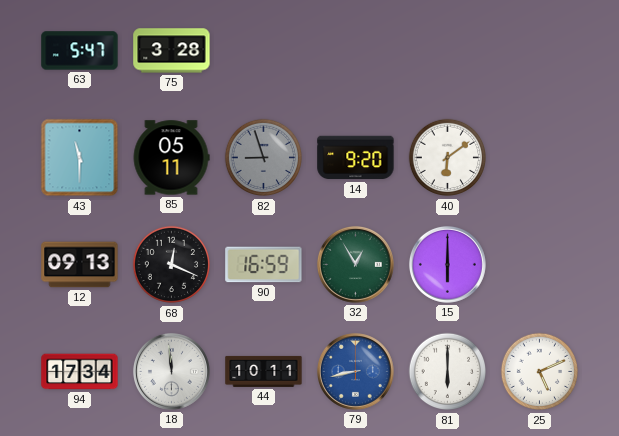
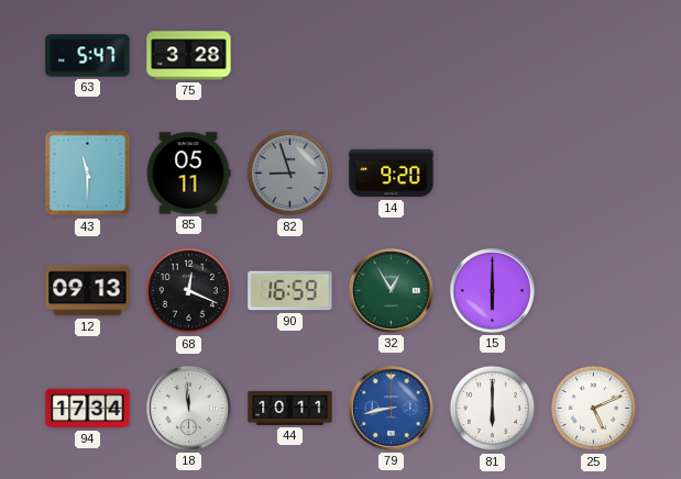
40: 6:09 -> none (448, 158)
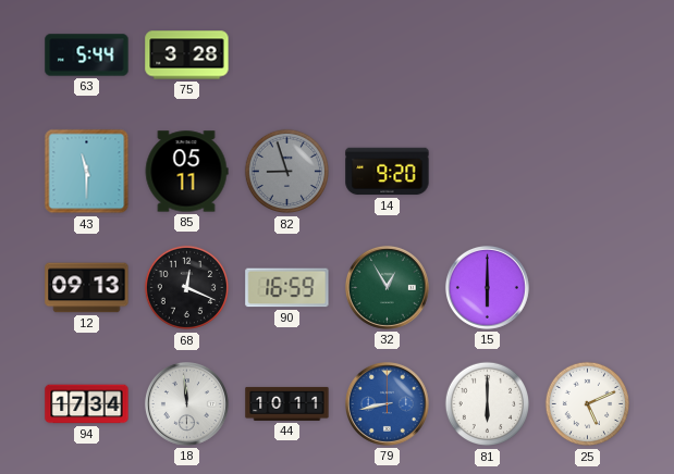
63: 5:47 -> 5:44 (87, 55)
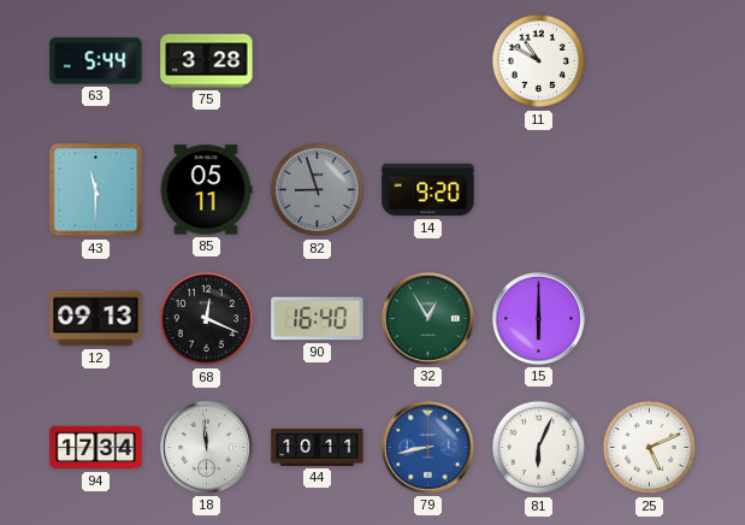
11: none -> 10:50 (539, 61)
90: 16:59 -> 16:40 (318, 319)
81: 6:00 -> 6:04 (539, 448)
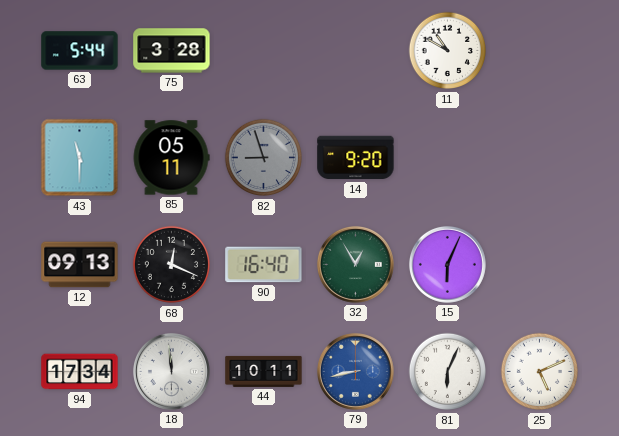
15: 6:00 -> 6:04 (447, 264)
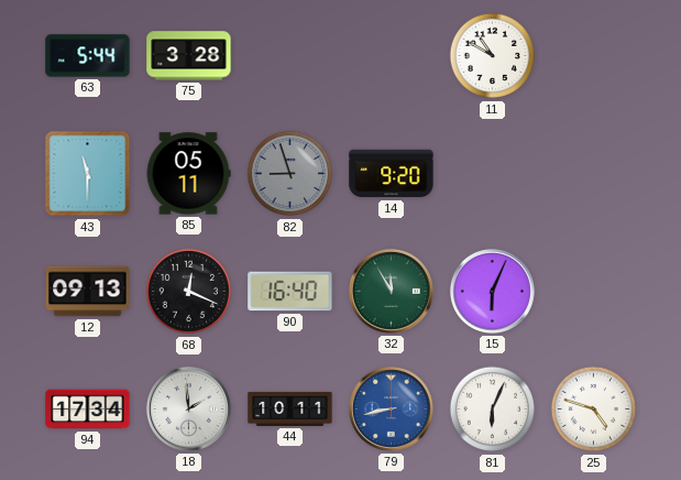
32: 12:55 -> 11:55 (391, 291)
18: 11:59 -> 1:59 (188, 408)
25: 5:11 -> 4:48 (594, 410)
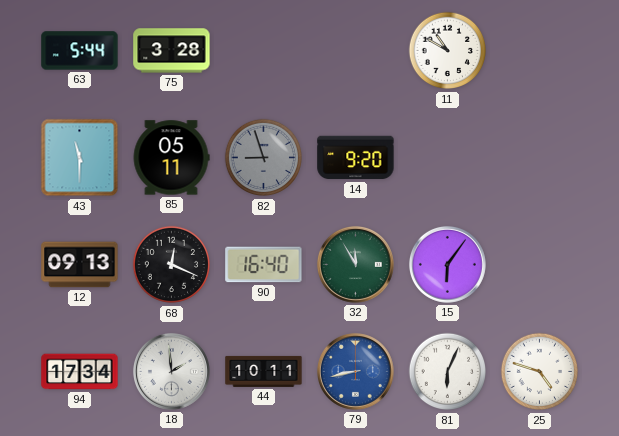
15: 6:04 -> 6:06 (447, 264)
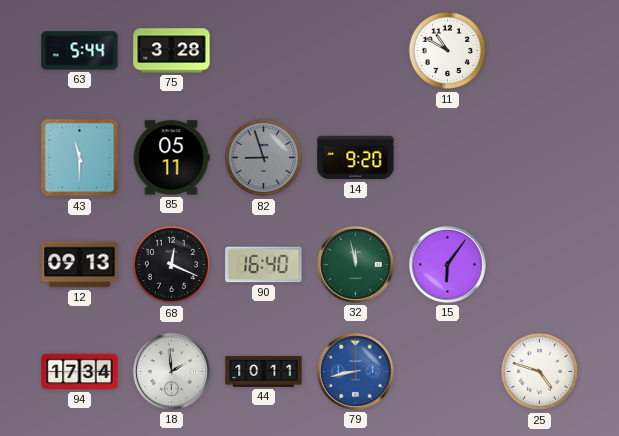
32: 11:55 -> 11:58 (355, 264)
81: 6:04 -> none (448, 372)
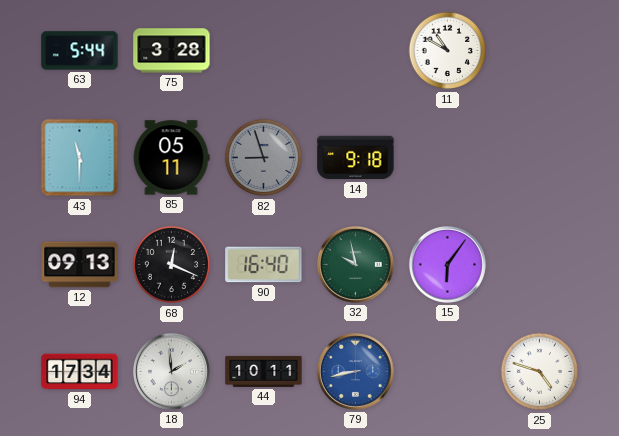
14: 9:20 -> 9:18 (356, 158)
32: 11:58 -> 9:58 (355, 264)
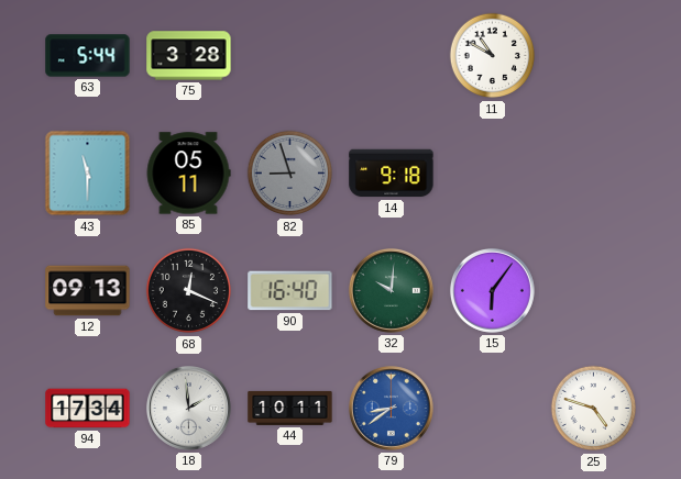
32: 9:58 -> 10:01 (391, 290)
79: 8:43 -> 8:39 (391, 408)
